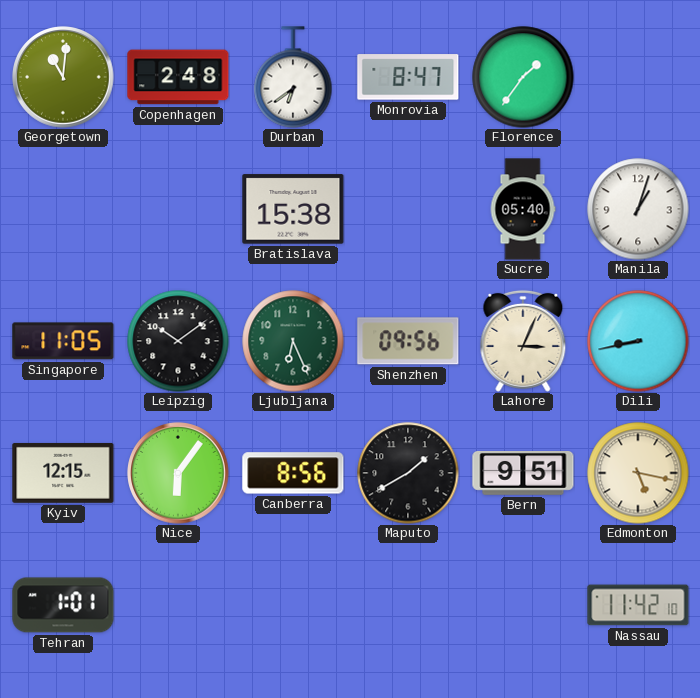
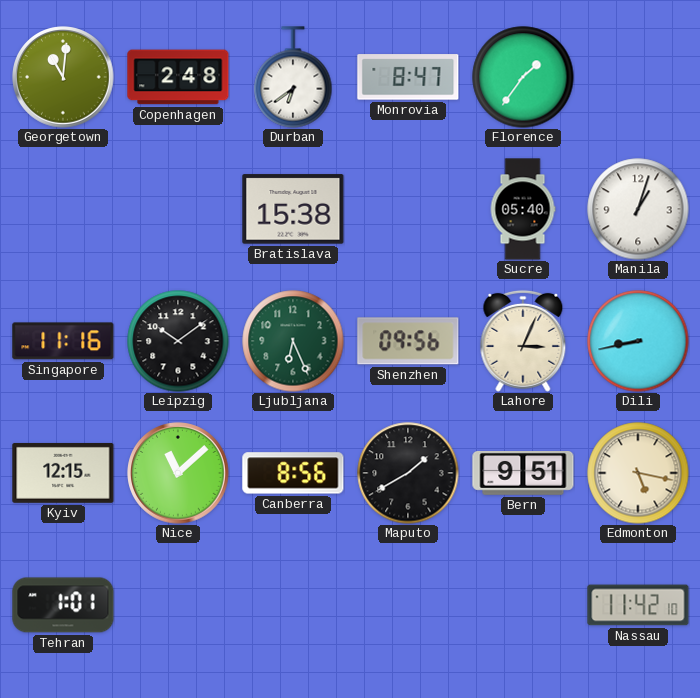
Singapore: 11:05 -> 11:16 (63, 341)
Nice: 6:06 -> 11:08 (178, 473)
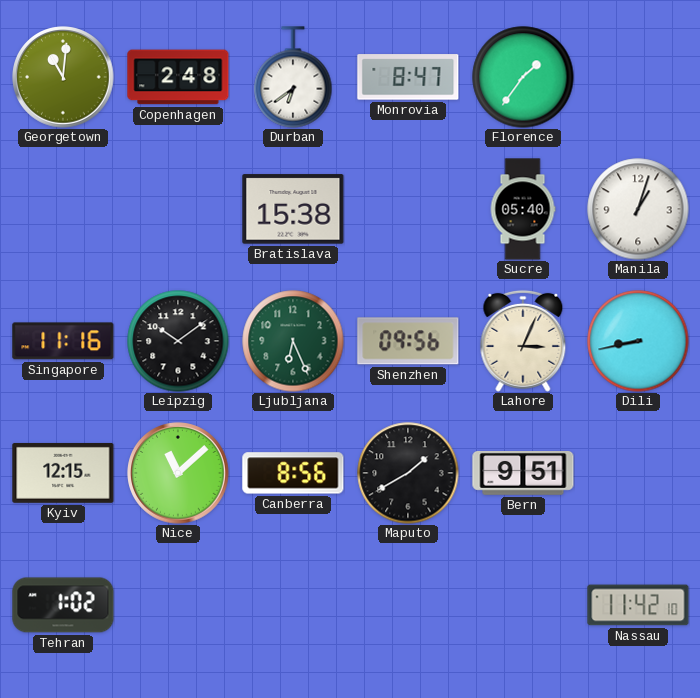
Edmonton: 5:17 -> none (638, 473)
Tehran: 1:01 -> 1:02 (63, 605)
